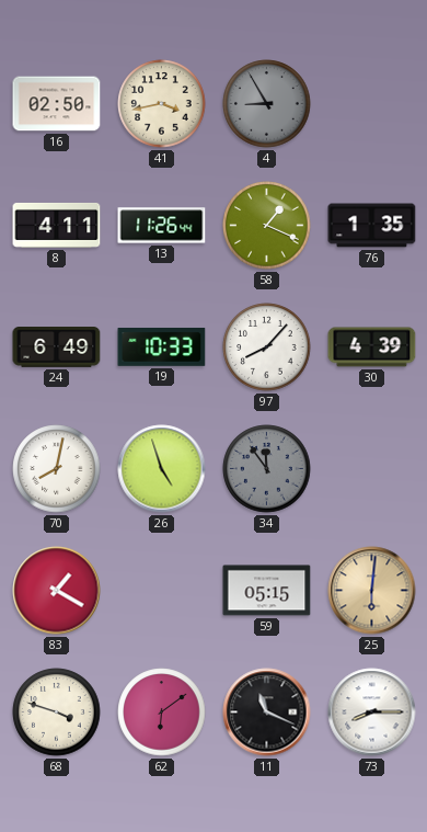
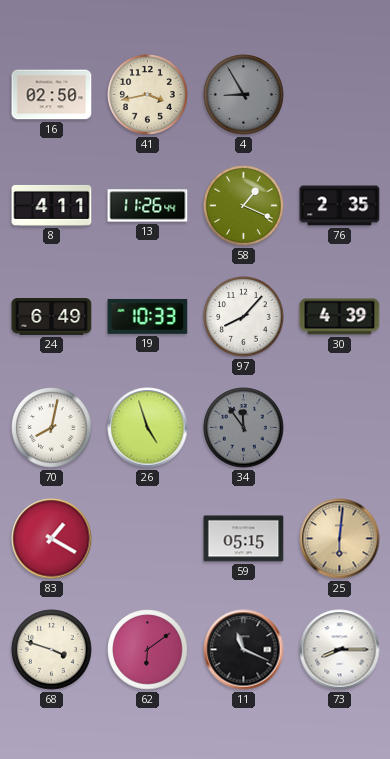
76: 1:35 -> 2:35 (340, 206)
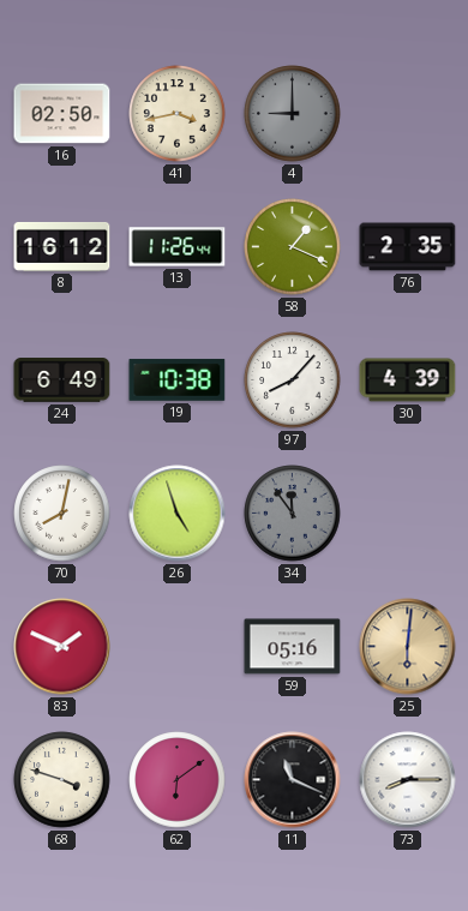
4: 8:55 -> 9:00 (293, 114)
8: 4:11 -> 16:12 (62, 246)
19: 10:33 -> 10:38 (178, 379)
83: 1:20 -> 1:49 (62, 647)
59: 05:15 -> 05:16 (293, 647)
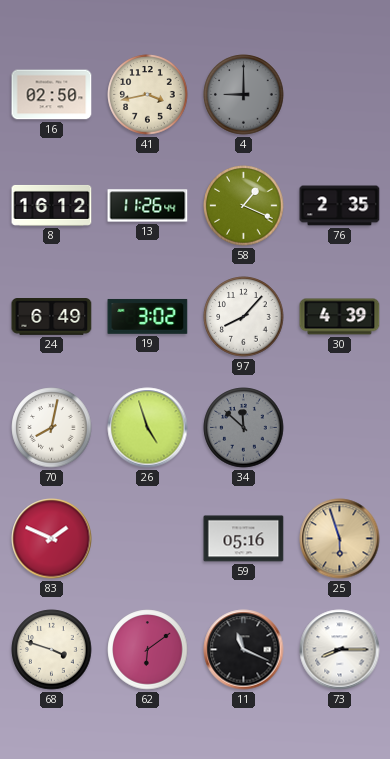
19: 10:38 -> 3:02 (148, 316)
34: 11:54 -> 11:52 (244, 428)
25: 6:01 -> 5:57 (340, 539)
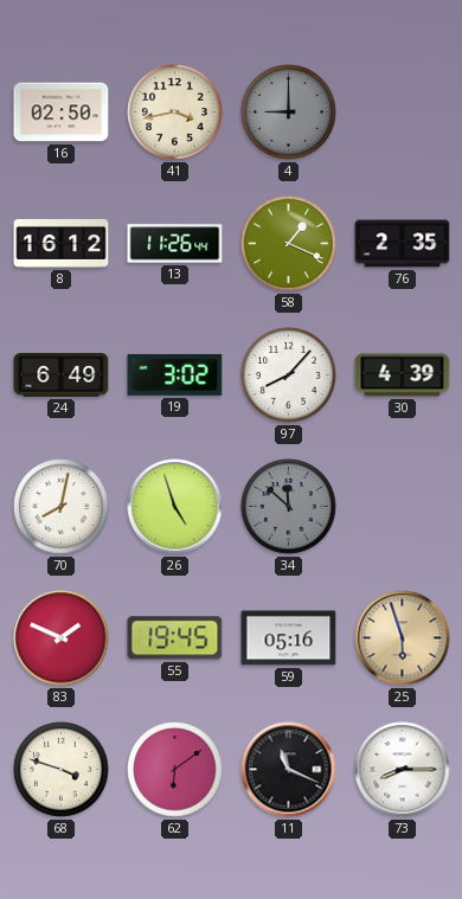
55: none -> 19:45 (175, 638)
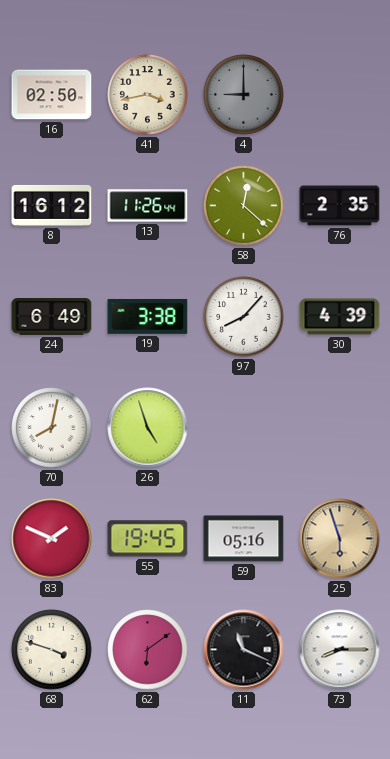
58: 1:19 -> 12:22 (244, 206)
19: 3:02 -> 3:38 (148, 316)
34: 11:52 -> none (289, 507)
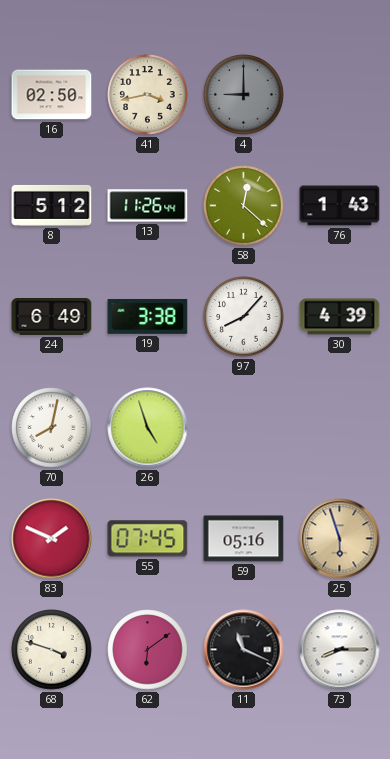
8: 16:12 -> 5:12 (52, 205)
76: 2:35 -> 1:43 (340, 206)
55: 19:45 -> 07:45 (148, 539)
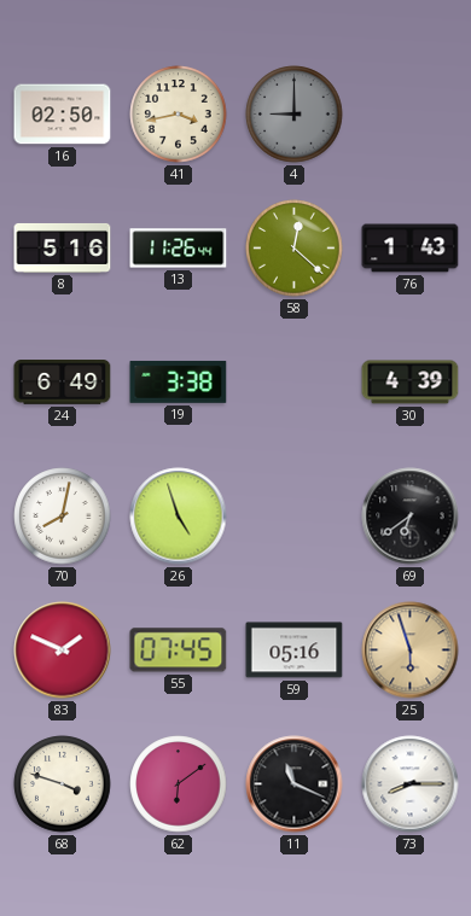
8: 5:12 -> 5:16 (63, 247)
97: 8:07 -> none (244, 317)
69: none -> 6:39 (411, 517)
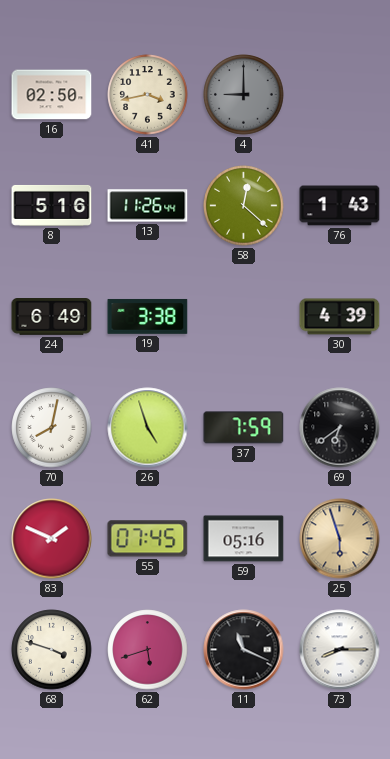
37: none -> 7:59 (244, 428)
62: 6:09 -> 5:42 (148, 650)
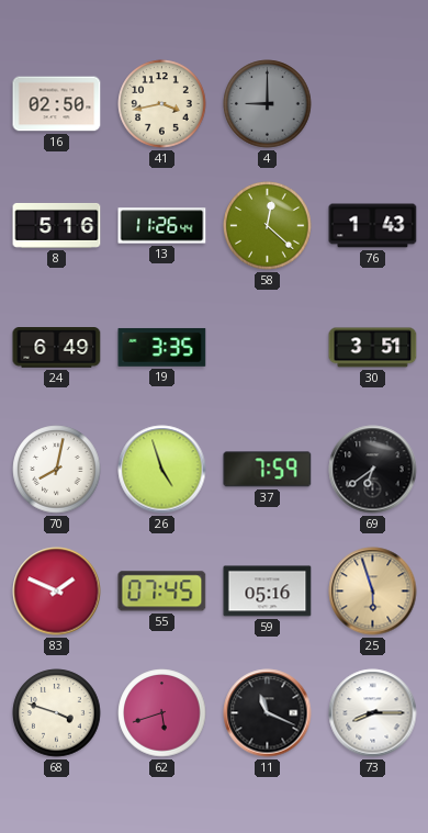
19: 3:38 -> 3:35 (162, 347)
30: 4:39 -> 3:51 (373, 348)
